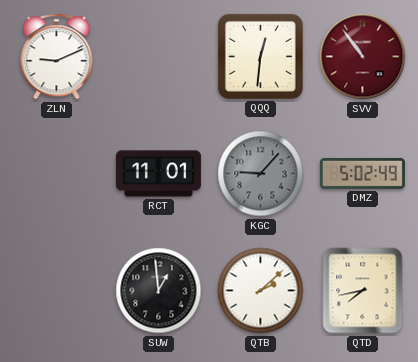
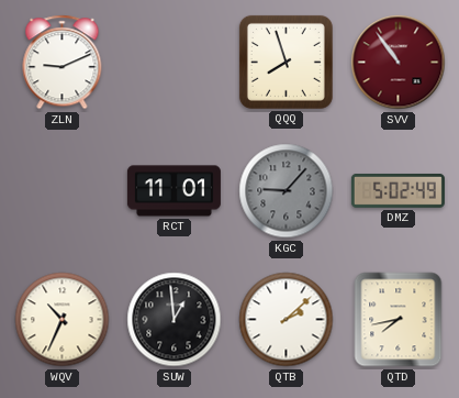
QQQ: 12:31 -> 7:57 (286, 62)
WQV: none -> 10:34 (63, 320)
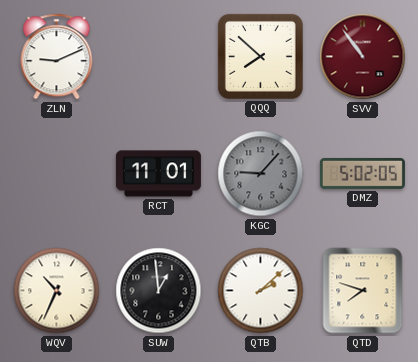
QQQ: 7:57 -> 7:52 (260, 56)
DMZ: 5:02:49 -> 5:02:05 (362, 173)
QTD: 7:43 -> 7:48 (363, 291)
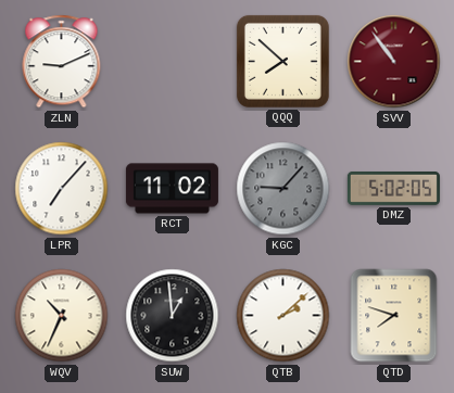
LPR: none -> 7:07 (62, 189)
RCT: 11:01 -> 11:02 (172, 189)
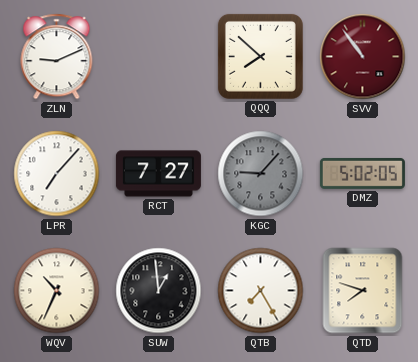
RCT: 11:02 -> 7:27 (158, 174)
QTB: 2:08 -> 7:25 (261, 291)
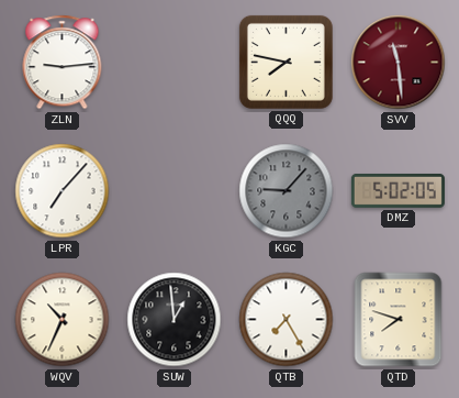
ZLN: 9:11 -> 9:14 (63, 63)
QQQ: 7:52 -> 7:47 (286, 62)
SVV: 10:54 -> 11:29 (399, 63)
RCT: 7:27 -> none (158, 174)
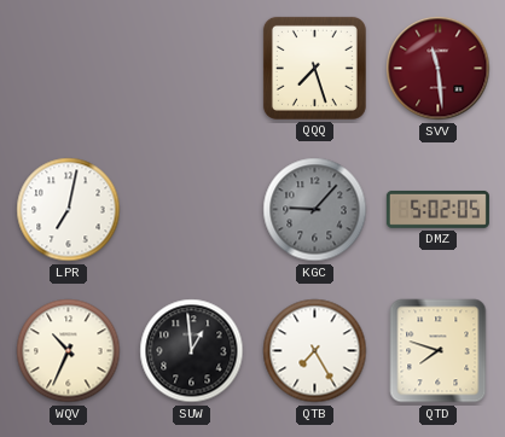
ZLN: 9:14 -> none (63, 63)
QQQ: 7:47 -> 7:27 (314, 68)
LPR: 7:07 -> 7:02 (69, 210)
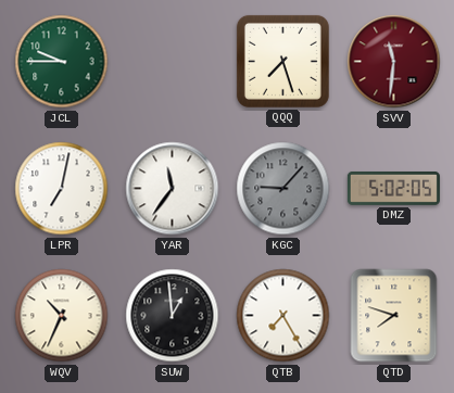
JCL: none -> 9:45 (62, 62)
SVV: 11:29 -> 11:31 (394, 62)
YAR: none -> 11:36 (173, 189)
